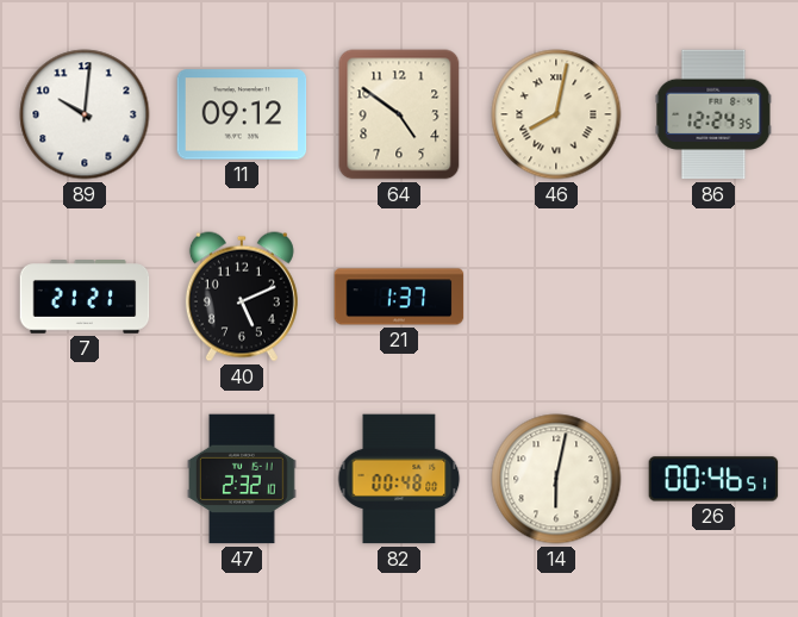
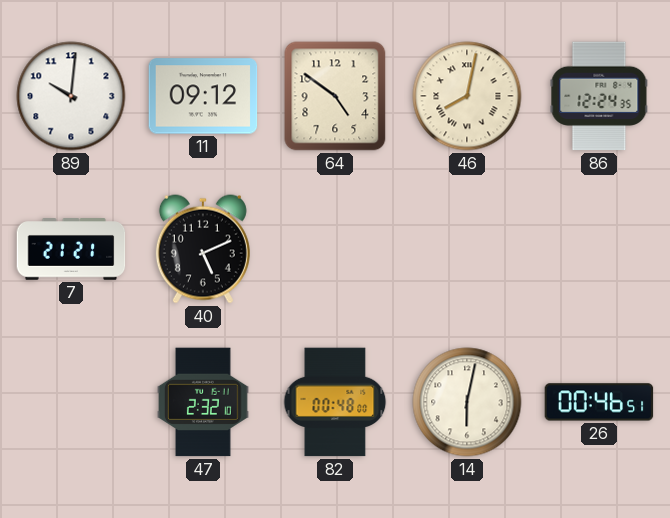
21: 1:37 -> none (399, 297)
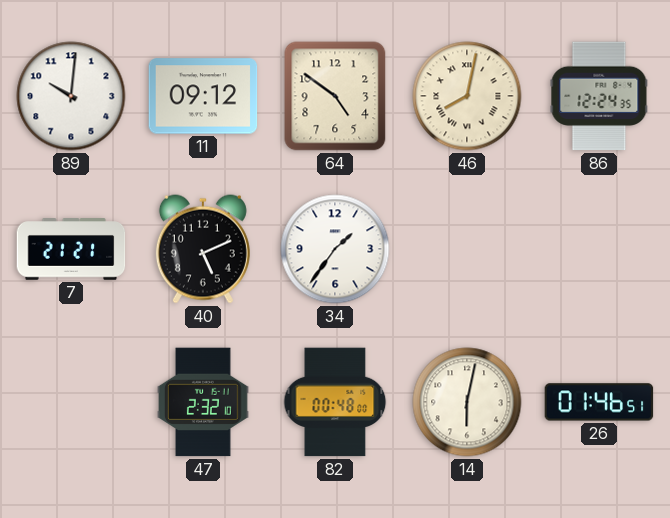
34: none -> 1:36 (335, 249)
26: 00:46 -> 01:46 (599, 402)
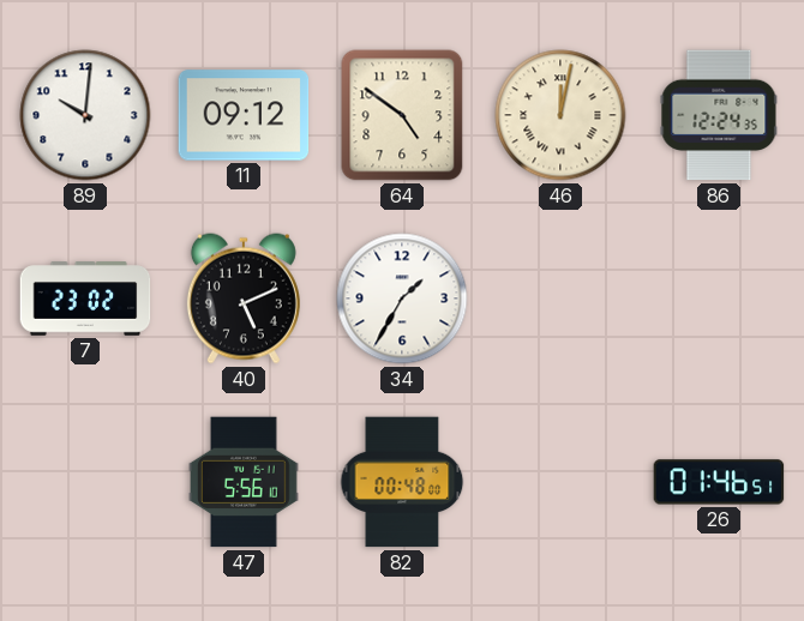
46: 8:02 -> 12:02 (560, 115)
7: 21:21 -> 23:02 (85, 299)
34: 1:36 -> 1:35 (402, 299)
47: 2:32 -> 5:56 (245, 482)
14: 6:02 -> none (467, 402)
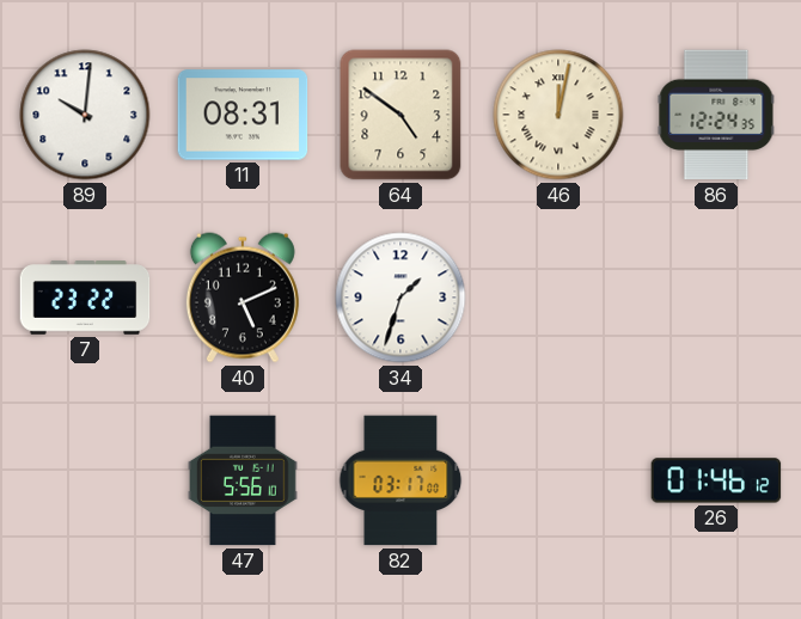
11: 09:12 -> 08:31 (243, 115)
7: 23:02 -> 23:22 (85, 298)
34: 1:35 -> 1:33 (400, 298)
82: 00:48 -> 03:17 (400, 480)
26: 01:46:51 -> 01:46:12 (716, 480)
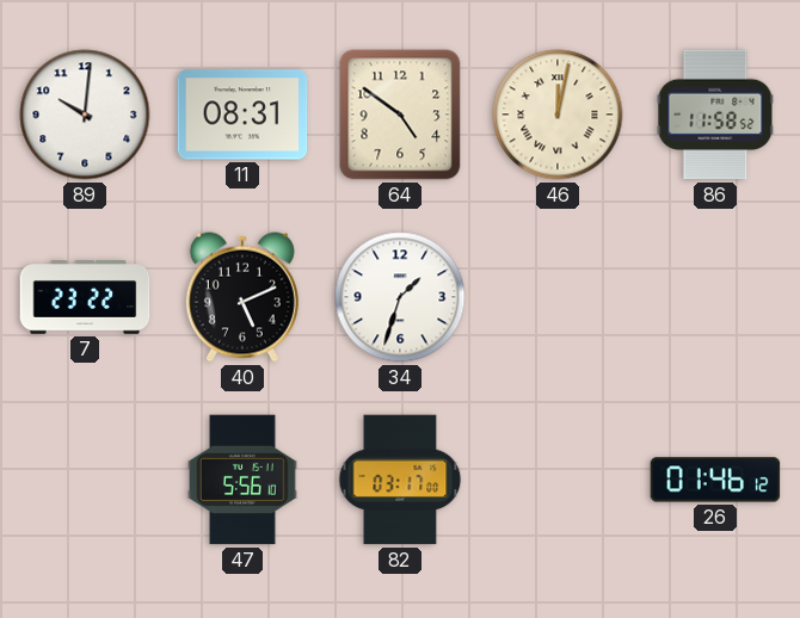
86: 12:24 -> 11:58 (715, 115)
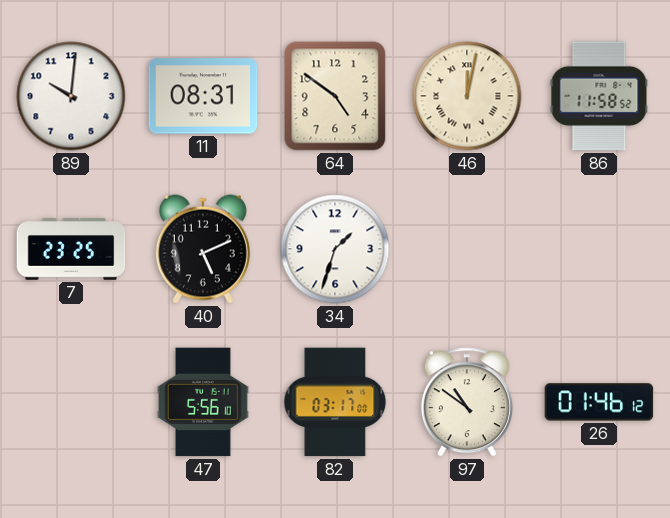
7: 23:22 -> 23:25 (71, 249)
97: none -> 10:51 (467, 402)
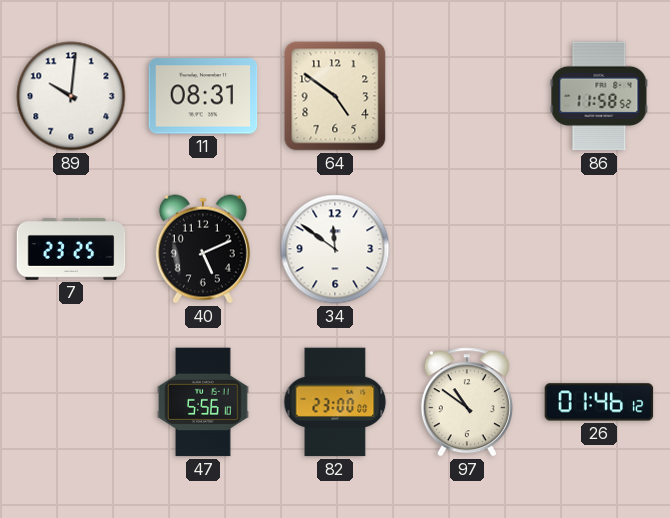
46: 12:02 -> none (467, 96)
34: 1:33 -> 11:51 (335, 249)
82: 03:17 -> 23:00 (335, 402)
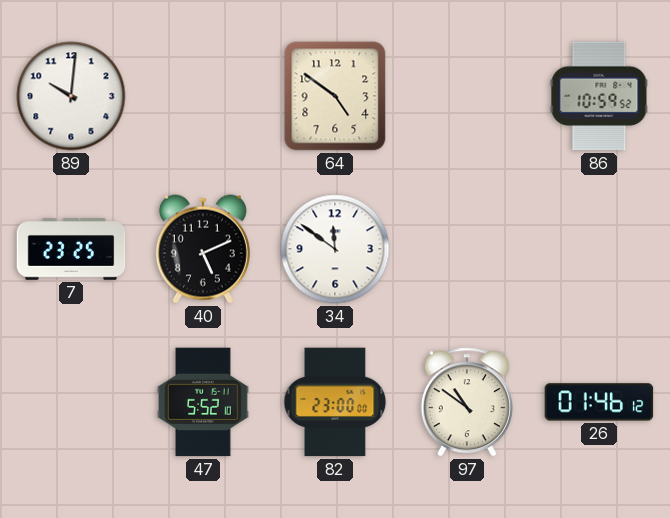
11: 08:31 -> none (203, 96)
86: 11:58 -> 10:59 (599, 96)
47: 5:56 -> 5:52 (204, 402)
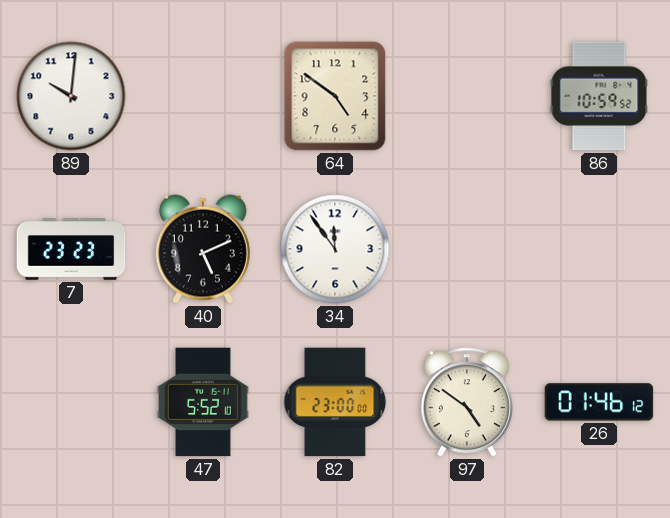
7: 23:25 -> 23:23 (71, 249)
34: 11:51 -> 11:54 (335, 249)
97: 10:51 -> 4:51 (467, 402)
